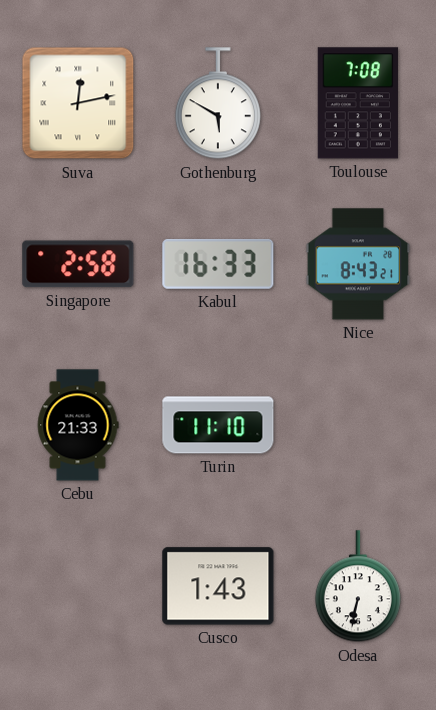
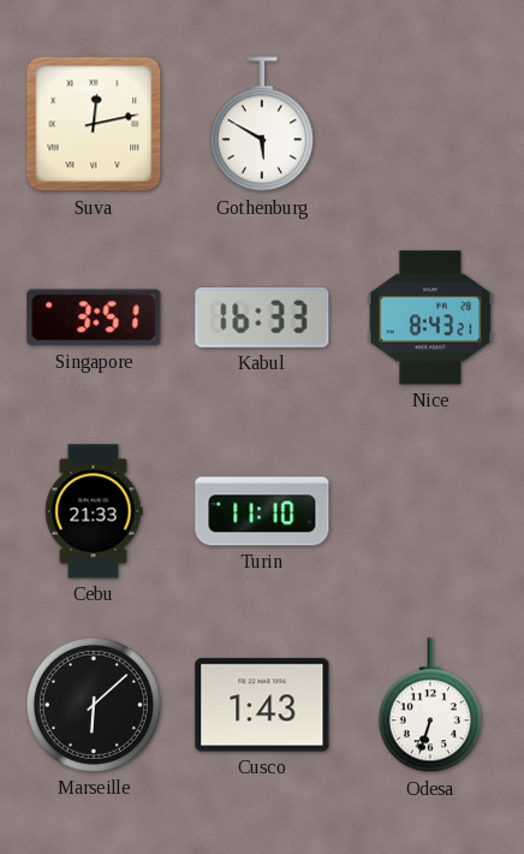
Toulouse: 7:08 -> none (358, 103)
Singapore: 2:58 -> 3:51 (94, 318)
Marseille: none -> 6:08 (94, 705)
Odesa: 6:32 -> 6:33 (430, 706)
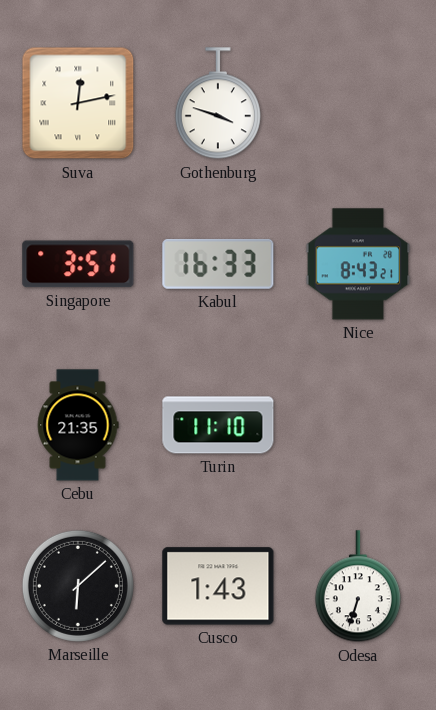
Gothenburg: 5:50 -> 3:48 (218, 104)
Cebu: 21:33 -> 21:35 (78, 425)
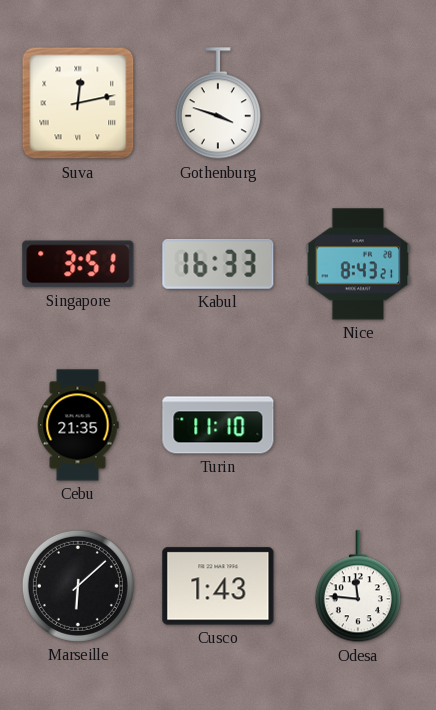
Odesa: 6:33 -> 11:46 (358, 587)
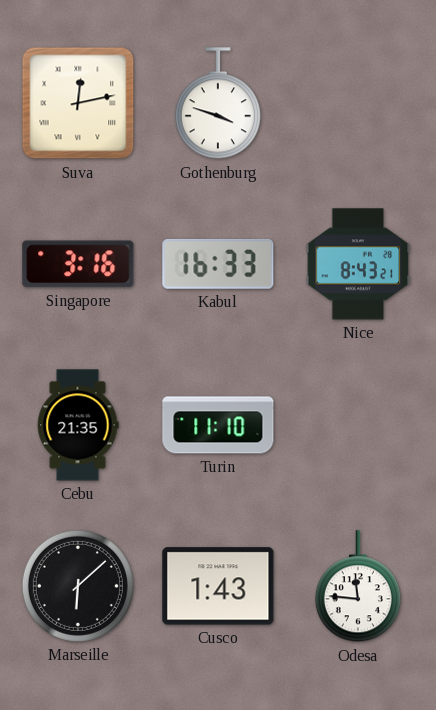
Singapore: 3:51 -> 3:16 (78, 264)
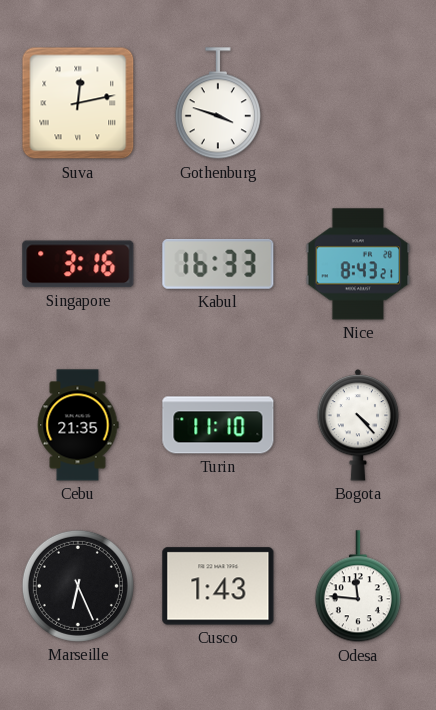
Bogota: none -> 4:23 (358, 426)
Marseille: 6:08 -> 6:26 (78, 586)
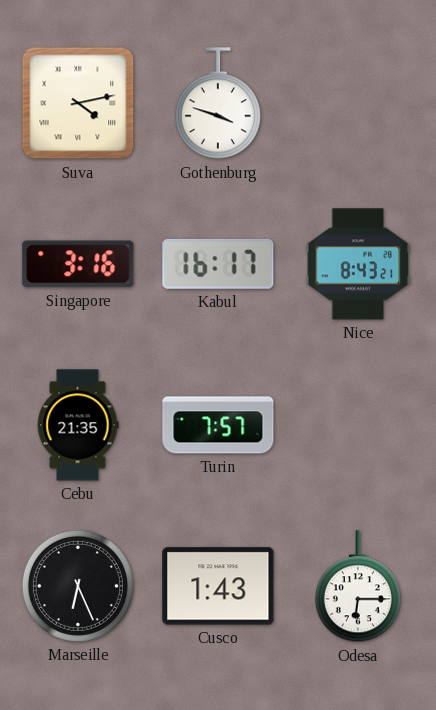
Suva: 12:13 -> 4:13 (78, 103)
Kabul: 16:33 -> 16:17 (218, 264)
Turin: 11:10 -> 7:57 (218, 425)
Bogota: 4:23 -> none (358, 426)
Odesa: 11:46 -> 6:15 (358, 587)
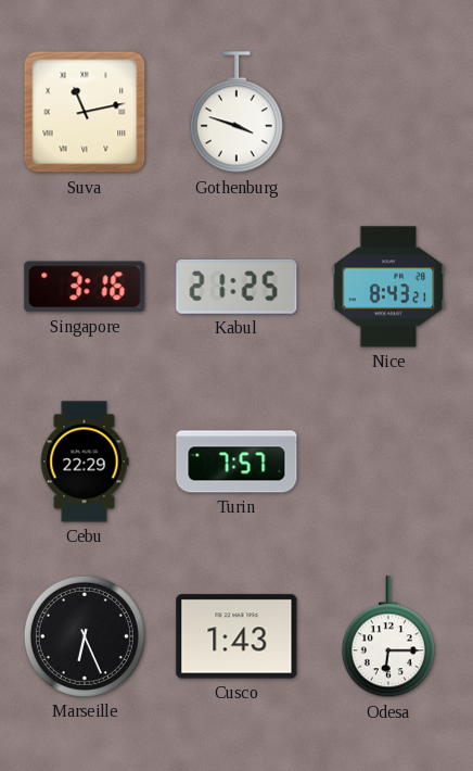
Suva: 4:13 -> 11:13 (85, 112)
Kabul: 16:17 -> 21:25 (237, 287)
Cebu: 21:35 -> 22:29 (85, 462)
